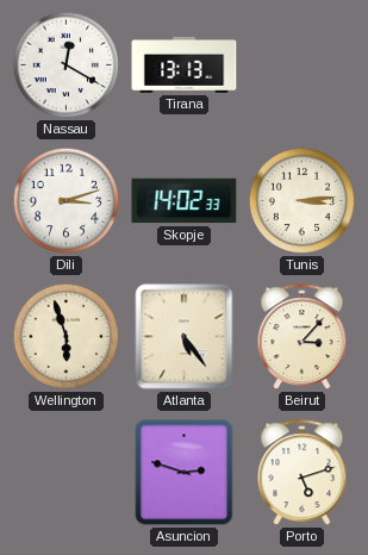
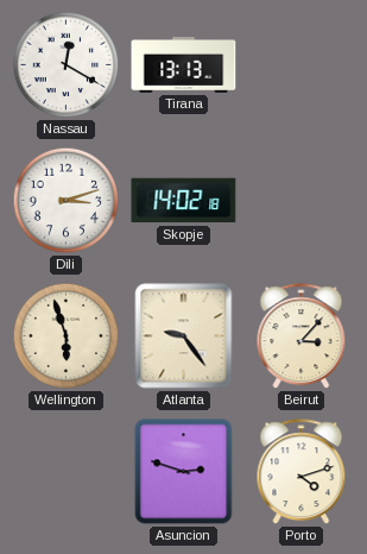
Skopje: 14:02:33 -> 14:02:18 (184, 201)
Tunis: 3:14 -> none (302, 201)
Atlanta: 5:24 -> 9:24 (184, 336)
Porto: 5:12 -> 4:12 (302, 472)
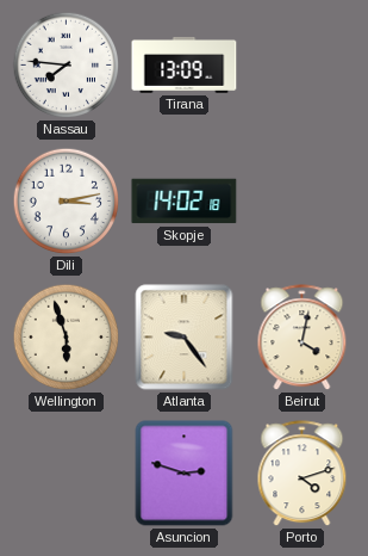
Nassau: 12:20 -> 7:46 (67, 66)
Tirana: 13:13 -> 13:09 (185, 66)
Dili: 3:12 -> 3:13 (67, 202)
Beirut: 3:07 -> 4:02 (302, 338)
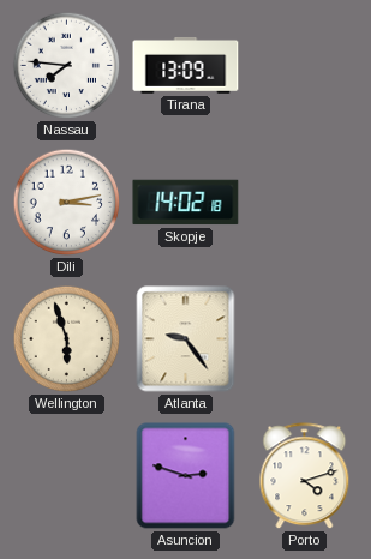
Beirut: 4:02 -> none (302, 338)
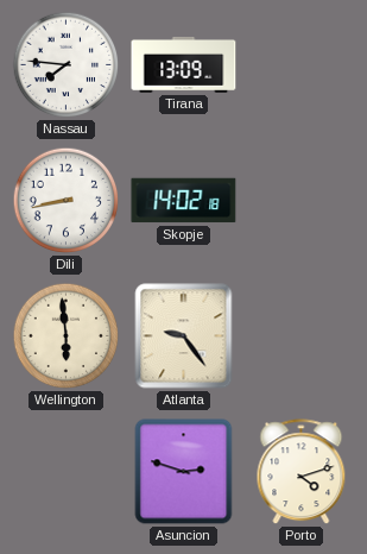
Dili: 3:13 -> 8:43 (67, 201)
Wellington: 5:57 -> 5:59 (67, 336)
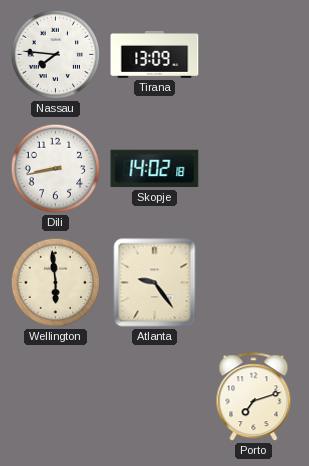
Asuncion: 2:48 -> none (184, 472)
Porto: 4:12 -> 7:12 (254, 397)
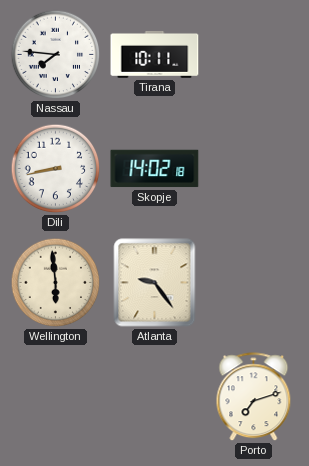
Tirana: 13:09 -> 10:11 (155, 55)
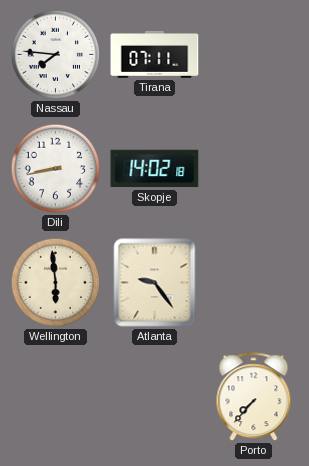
Tirana: 10:11 -> 07:11 (155, 55)
Porto: 7:12 -> 7:37 (254, 397)
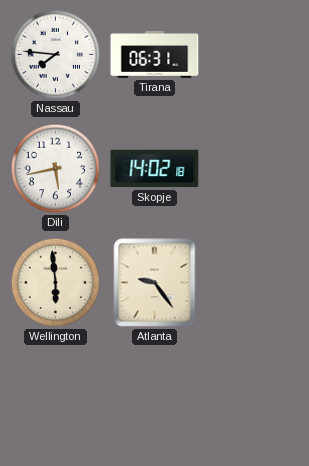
Tirana: 07:11 -> 06:31 (155, 55)
Dili: 8:43 -> 5:43 (56, 169)
Porto: 7:37 -> none (254, 397)
